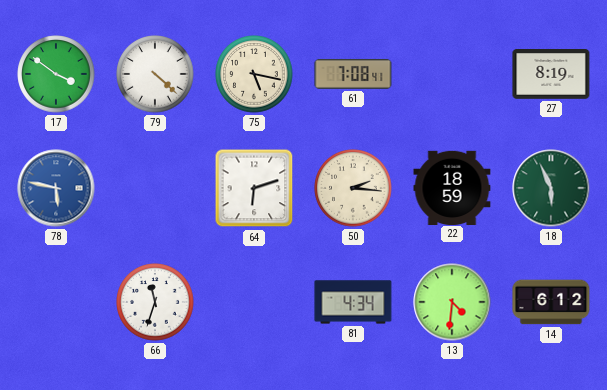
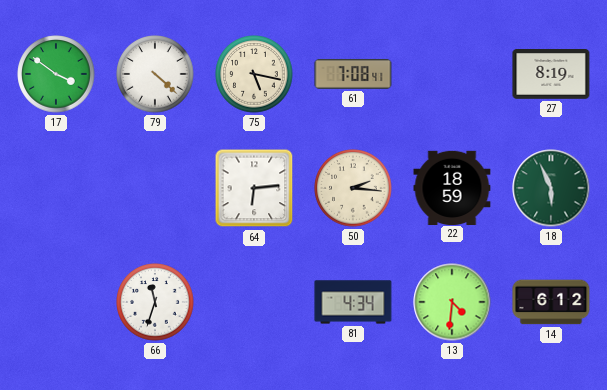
78: 5:47 -> none (56, 188)
64: 6:12 -> 6:14 (254, 188)
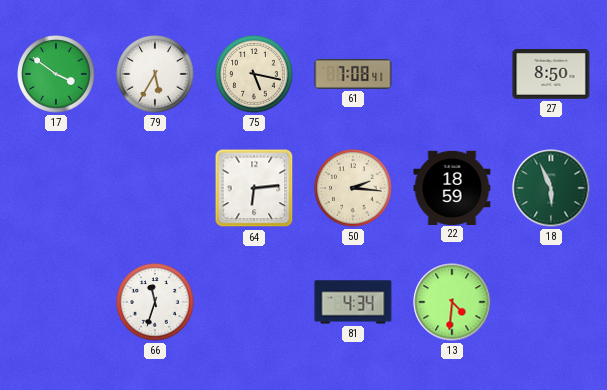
79: 4:22 -> 5:35 (155, 74)
27: 8:19 -> 8:50 (551, 75)
14: 6:12 -> none (551, 302)
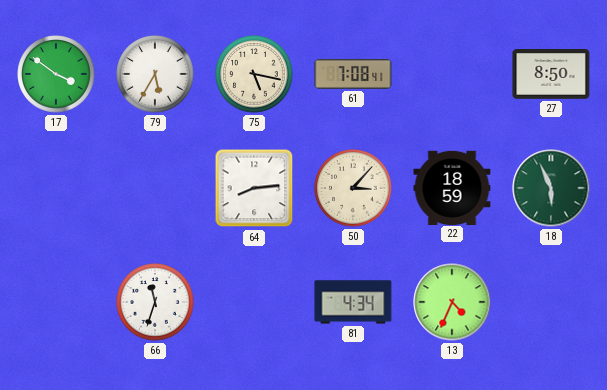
64: 6:14 -> 8:14 (254, 188)
50: 2:16 -> 3:07 (353, 188)
13: 4:31 -> 4:34 (452, 302)
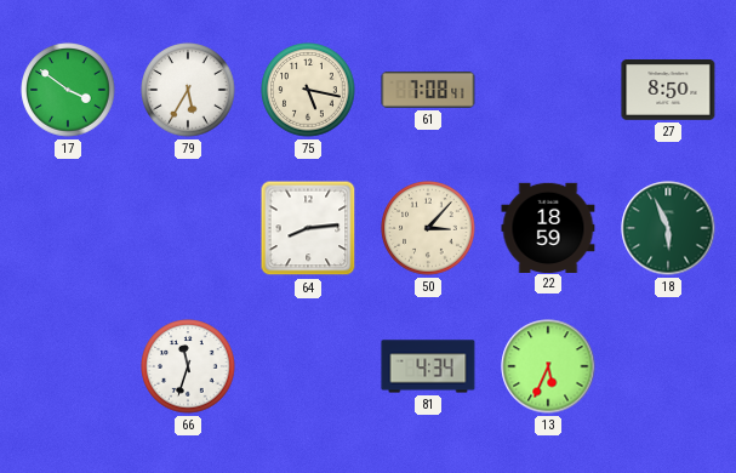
13: 4:34 -> 5:34 (548, 366)
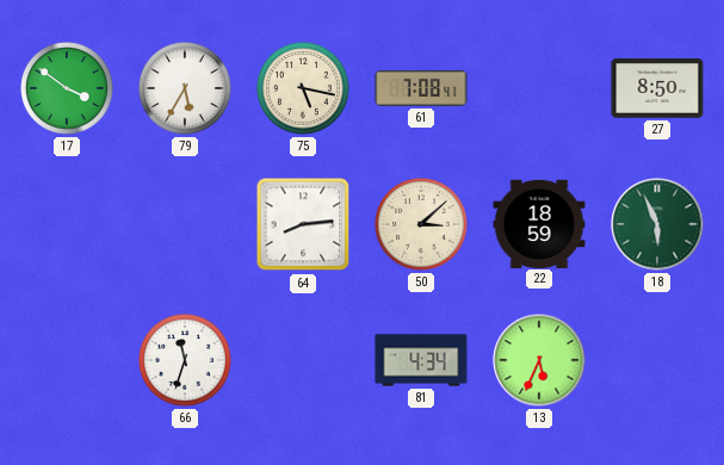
50: 3:07 -> 3:08 (421, 224)
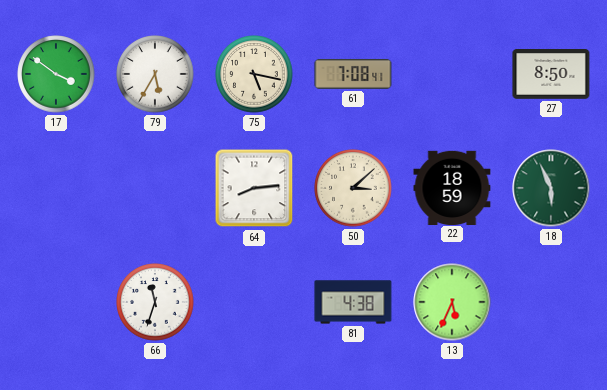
81: 4:34 -> 4:38 (353, 302)
